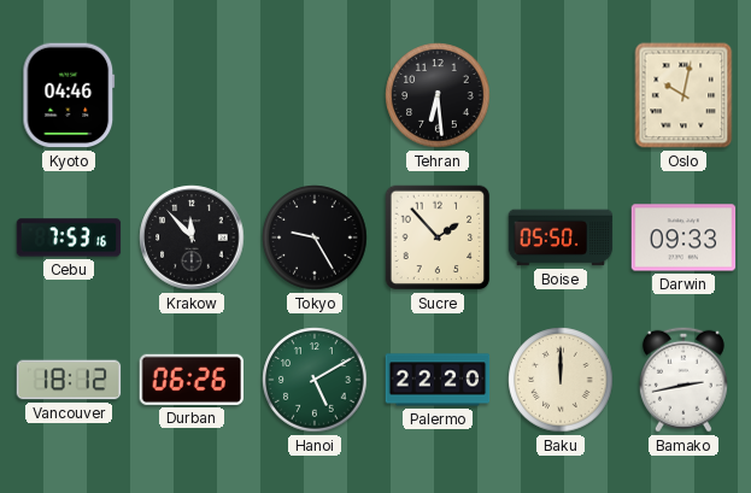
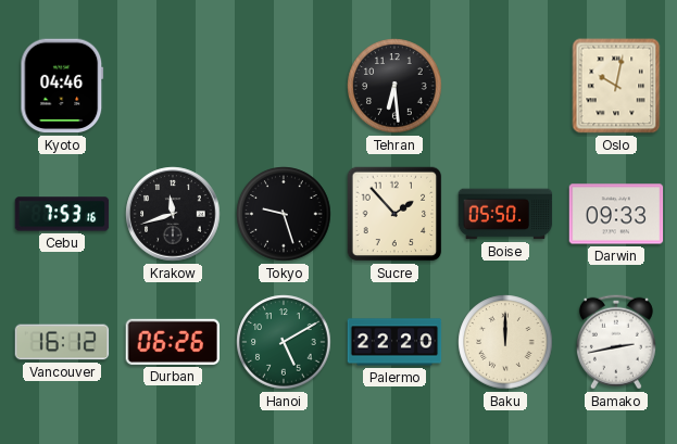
Krakow: 11:53 -> 11:42 (173, 214)
Tokyo: 9:25 -> 9:27 (284, 214)
Vancouver: 18:12 -> 16:12 (62, 342)
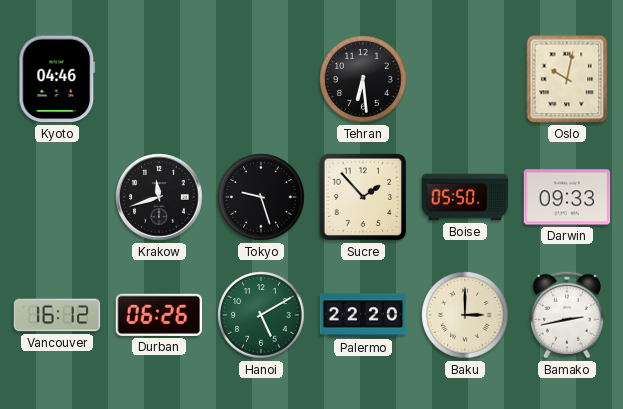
Cebu: 7:53 -> none (62, 214)
Baku: 12:00 -> 3:00 (465, 315)
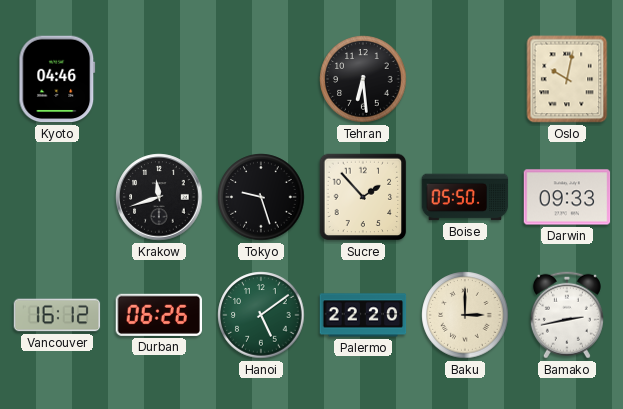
Hanoi: 5:10 -> 5:09 (261, 315)
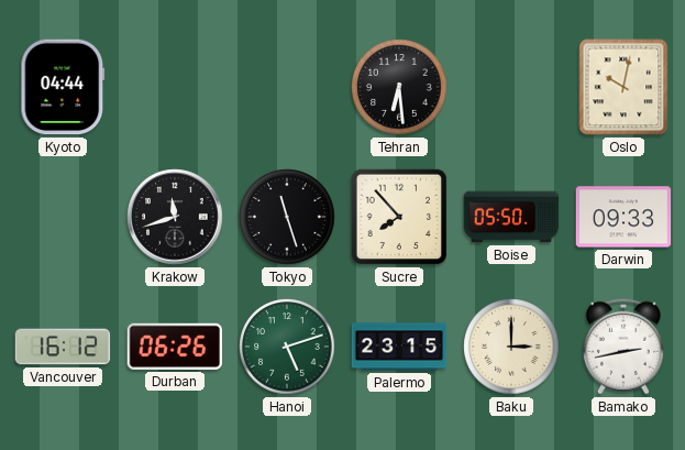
Kyoto: 04:46 -> 04:44 (63, 87)
Tokyo: 9:27 -> 11:27 (287, 217)
Sucre: 1:53 -> 7:53 (399, 217)
Hanoi: 5:09 -> 5:12 (287, 347)
Palermo: 22:20 -> 23:15 (399, 347)
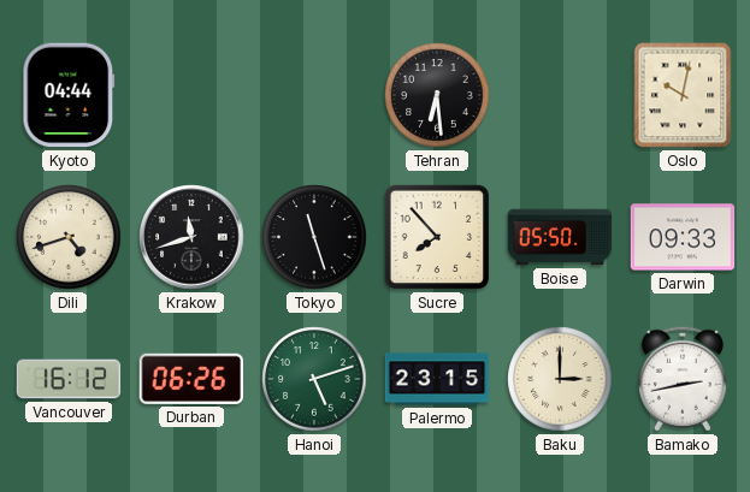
Dili: none -> 4:42 (69, 237)
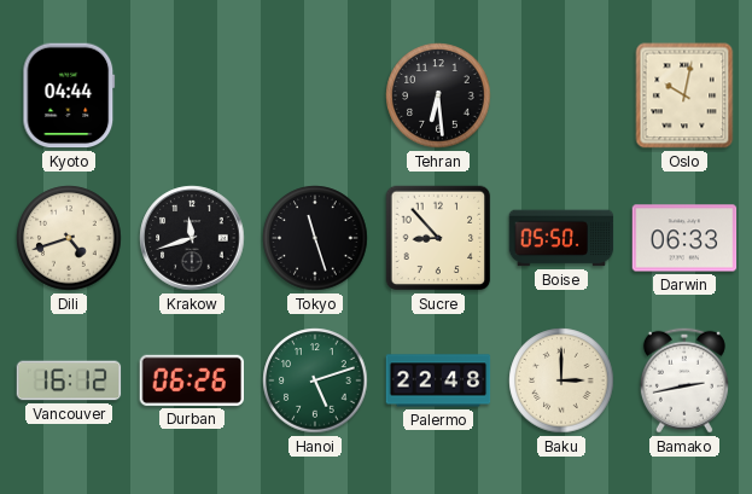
Sucre: 7:53 -> 8:53 (438, 238)
Darwin: 09:33 -> 06:33 (684, 238)
Palermo: 23:15 -> 22:48 (438, 380)
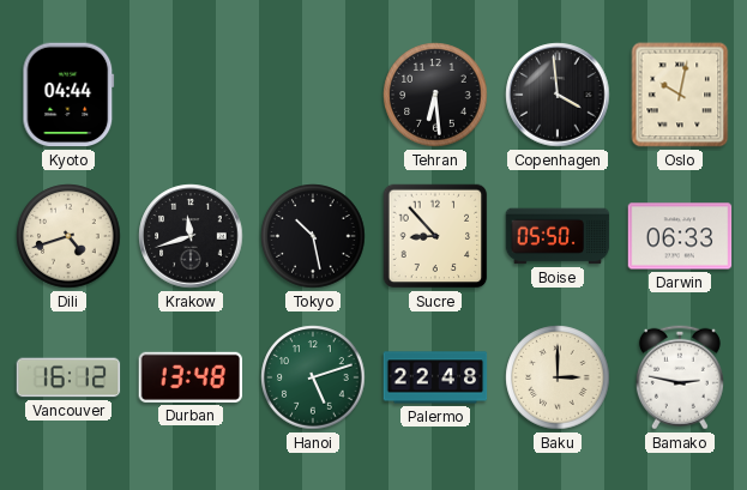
Copenhagen: none -> 3:59 (558, 95)
Tokyo: 11:27 -> 10:28 (313, 236)
Durban: 06:26 -> 13:48 (189, 377)
Bamako: 2:43 -> 2:47 (680, 377)
